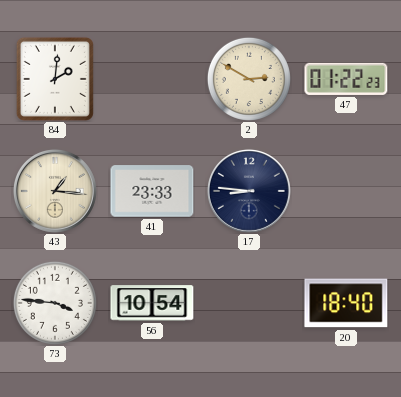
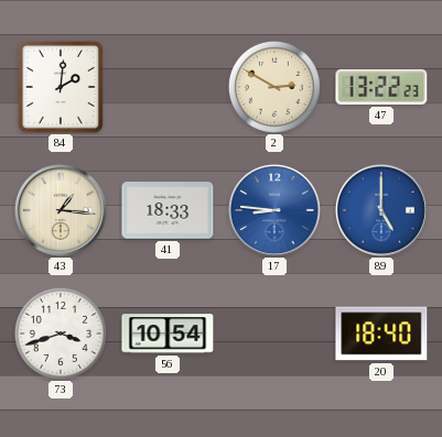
47: 01:22 -> 13:22 (381, 87)
41: 23:33 -> 18:33 (168, 210)
17 dial: navy -> blue (274, 210)
89: none -> 5:00 (381, 210)
73: 3:46 -> 3:42 (61, 334)
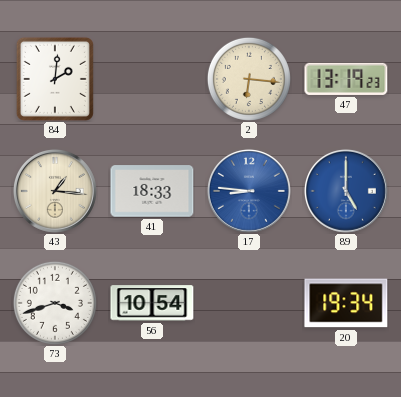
2: 2:50 -> 6:16 (249, 79)
47: 13:22 -> 13:19 (346, 79)
20: 18:40 -> 19:34 (346, 303)
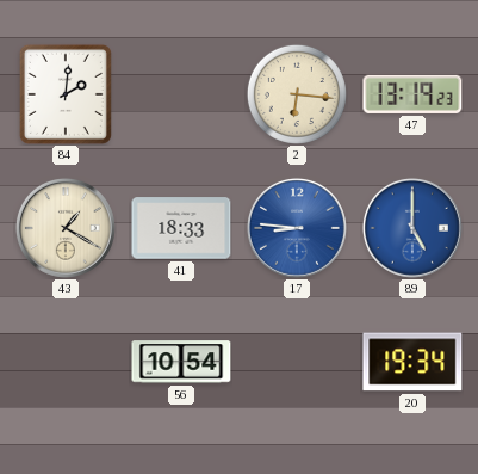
43: 1:16 -> 1:20 (66, 228)
73: 3:42 -> none (55, 303)
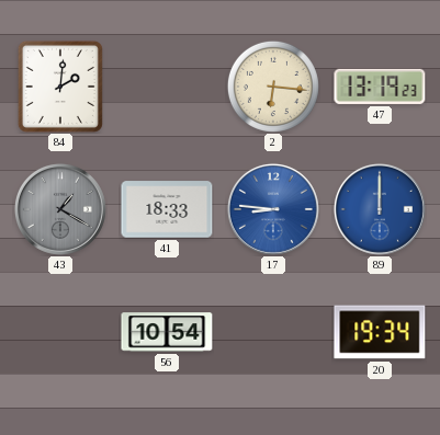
43 dial: cream -> grey (60, 209)
89: 5:00 -> 12:00 (380, 209)
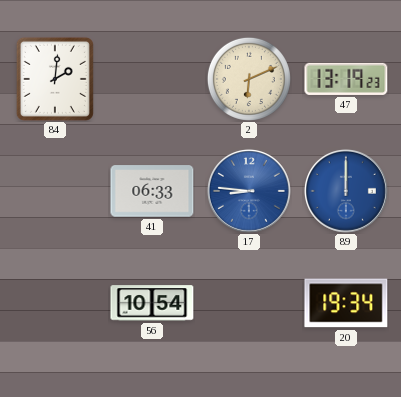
2: 6:16 -> 6:11 (249, 79)
43: 1:20 -> none (60, 209)
41: 18:33 -> 06:33 (152, 191)
